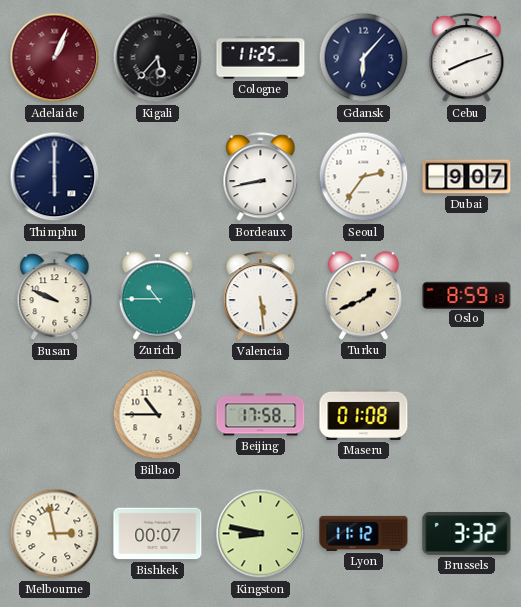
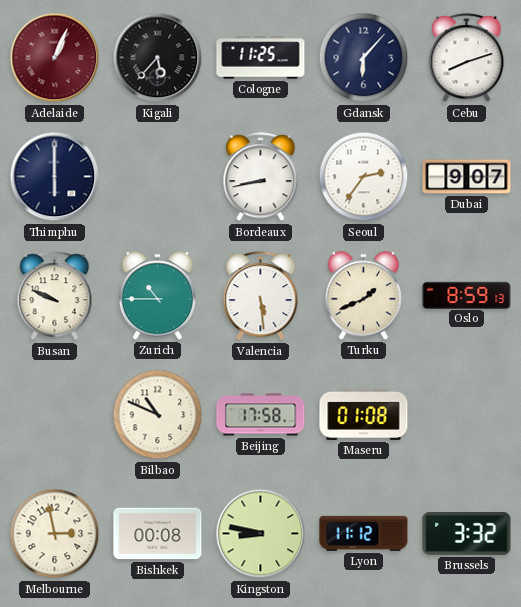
Bilbao: 10:45 -> 10:49 (158, 415)
Bishkek: 00:07 -> 00:08 (158, 534)
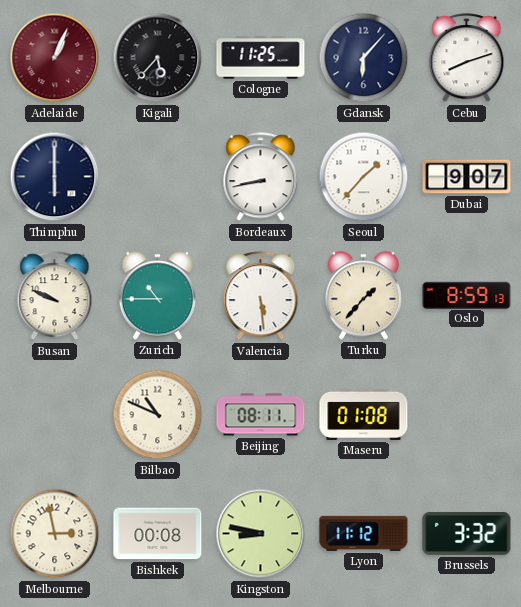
Seoul: 2:36 -> 1:37 (364, 177)
Turku: 1:41 -> 1:37 (363, 296)
Beijing: 17:58 -> 08:11 (261, 415)
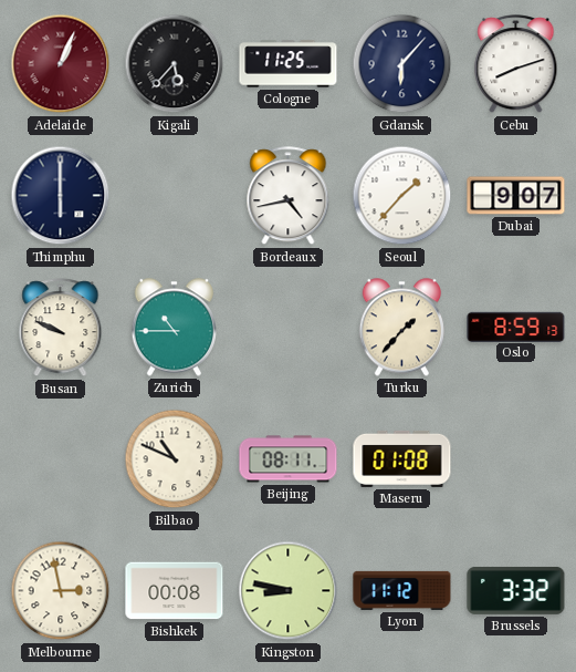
Bordeaux: 8:43 -> 4:43 (289, 196)
Valencia: 5:29 -> none (261, 296)
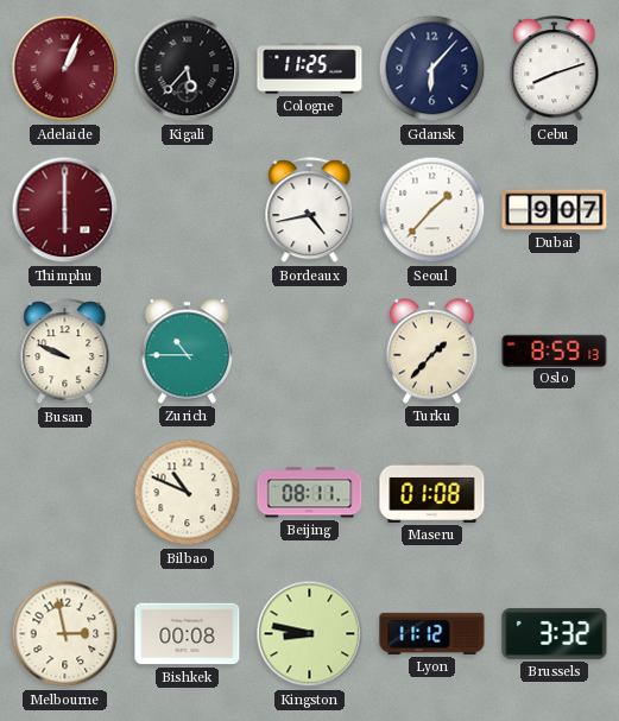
Thimphu dial: navy -> burgundy (65, 210)
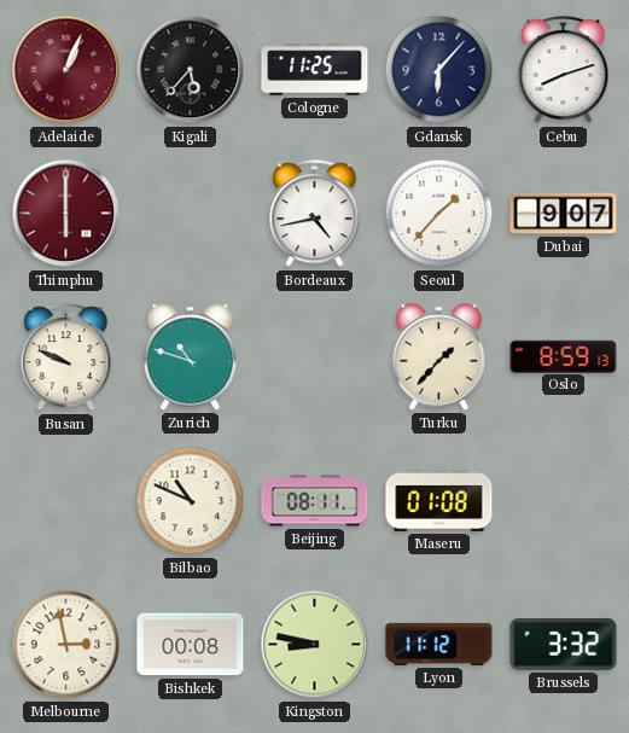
Zurich: 10:45 -> 10:48 (190, 357)
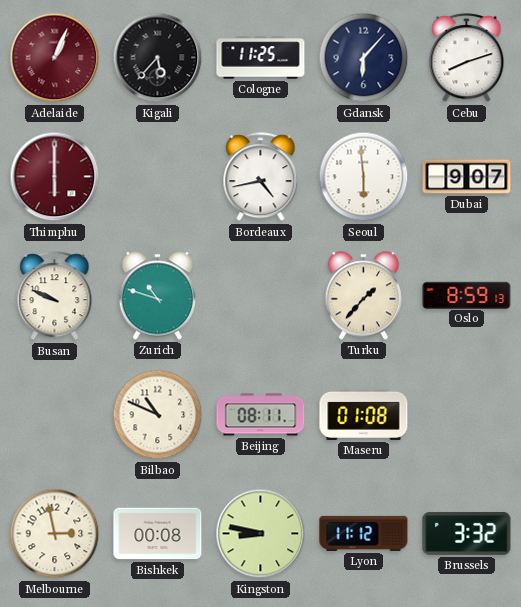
Seoul: 1:37 -> 5:59 (364, 177)
